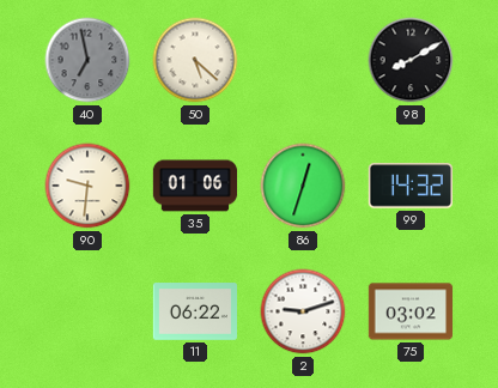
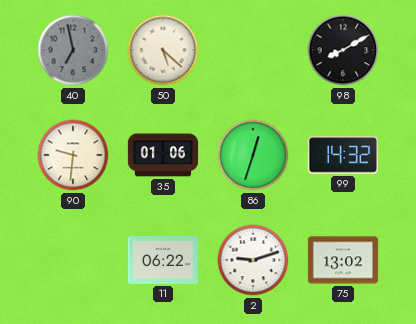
75: 03:02 -> 13:02 (343, 260)
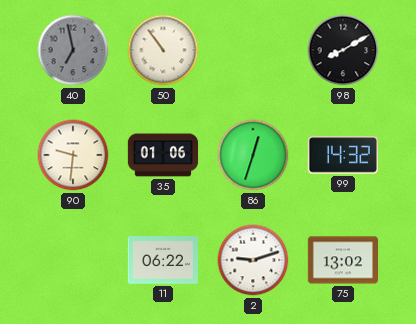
50: 5:22 -> 10:54 (163, 50)
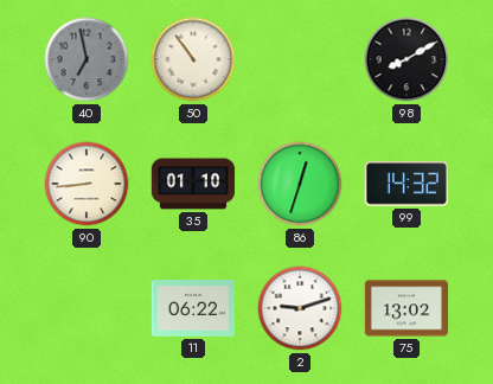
90: 9:31 -> 8:44 (87, 184)
35: 01:06 -> 01:10 (193, 184)
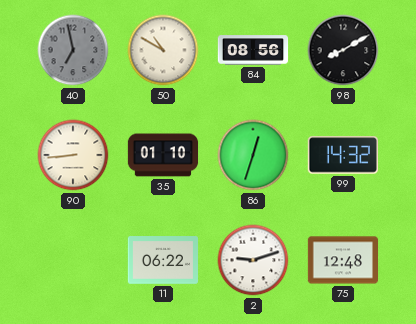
50: 10:54 -> 10:50 (163, 50)
84: none -> 08:56 (253, 50)
75: 13:02 -> 12:48 (343, 260)
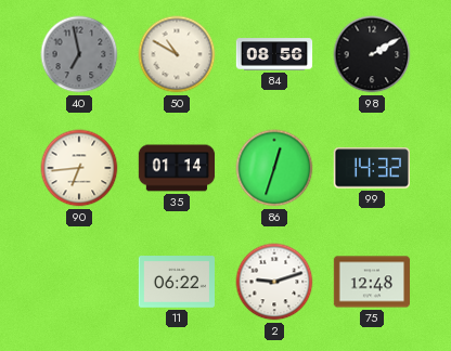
98: 8:10 -> 2:10 (372, 54)
90: 8:44 -> 6:44 (79, 168)
35: 01:10 -> 01:14 (177, 168)
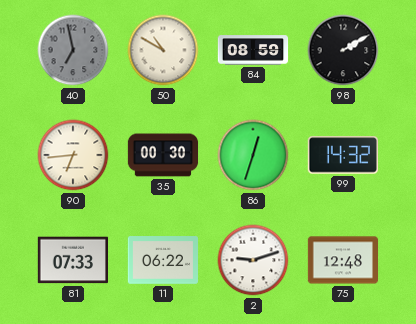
84: 08:56 -> 08:59 (253, 50)
35: 01:14 -> 00:30 (163, 155)
81: none -> 07:33 (72, 260)
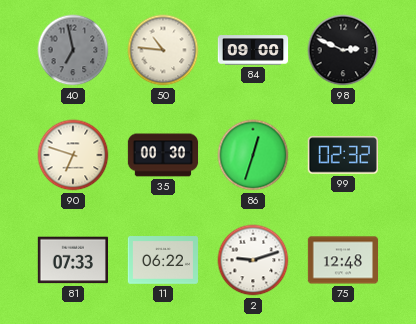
50: 10:50 -> 10:46 (163, 50)
84: 08:59 -> 09:00 (253, 50)
98: 2:10 -> 2:49 (343, 50)
90: 6:44 -> 6:48 (73, 155)
99: 14:32 -> 02:32 (342, 155)
